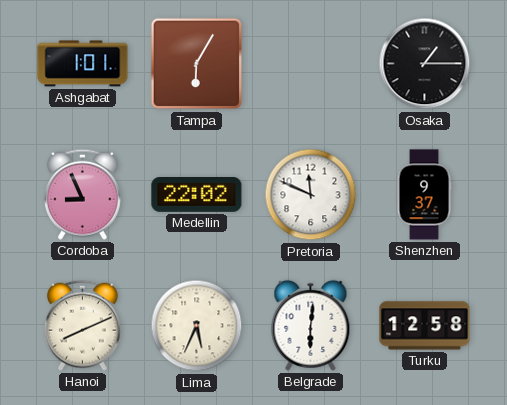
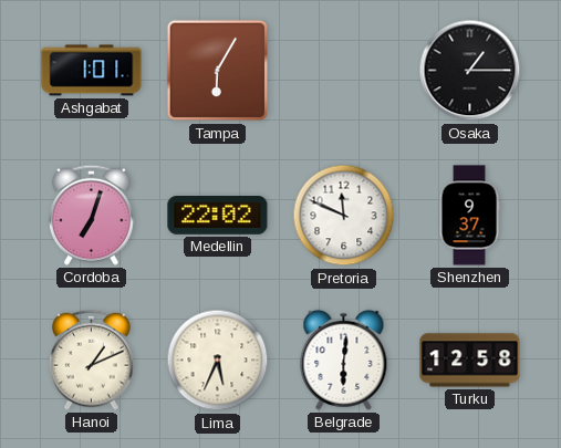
Cordoba: 8:56 -> 7:03 (91, 215)
Hanoi: 8:11 -> 1:11 (91, 360)
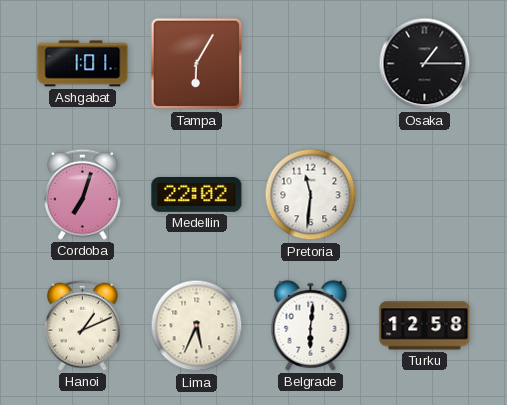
Pretoria: 11:49 -> 11:31 (311, 195)
Shenzhen: 9:37 -> none (469, 216)
